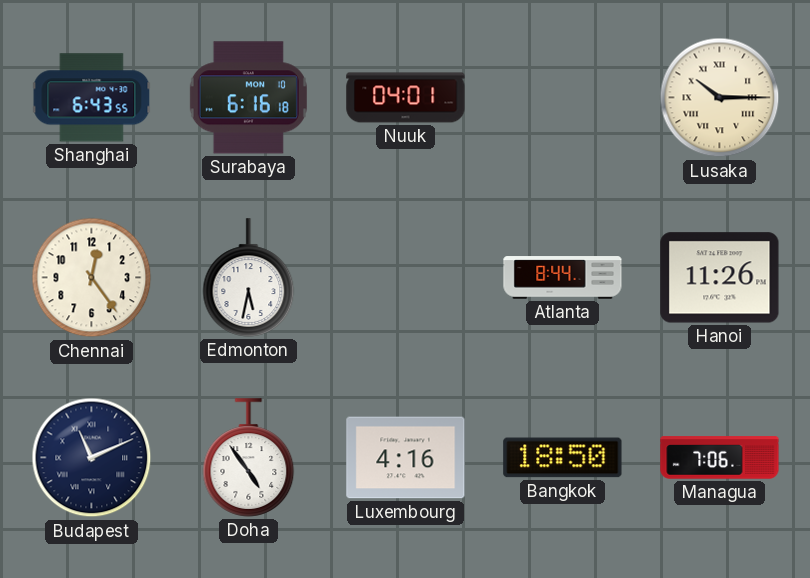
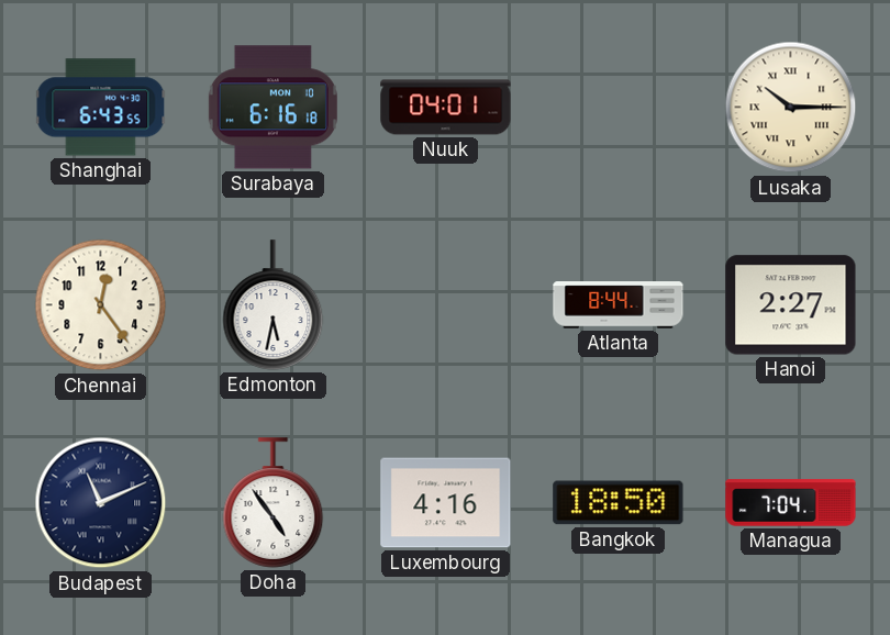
Hanoi: 11:26 -> 2:27 (791, 305)
Managua: 7:06 -> 7:04 (791, 503)
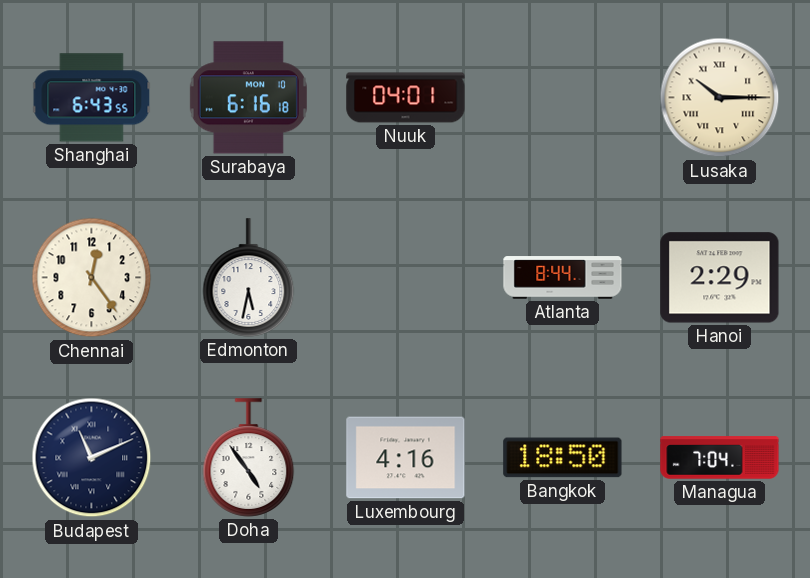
Hanoi: 2:27 -> 2:29 (720, 278)
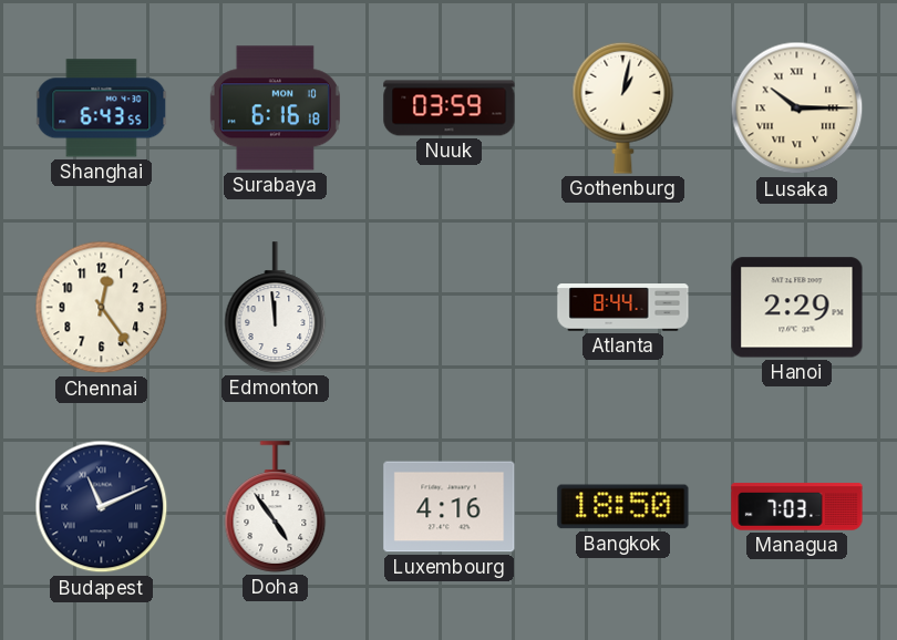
Nuuk: 04:01 -> 03:59 (450, 109)
Gothenburg: none -> 1:02 (623, 107)
Edmonton: 5:32 -> 11:59 (276, 308)
Managua: 7:04 -> 7:03 (797, 507)
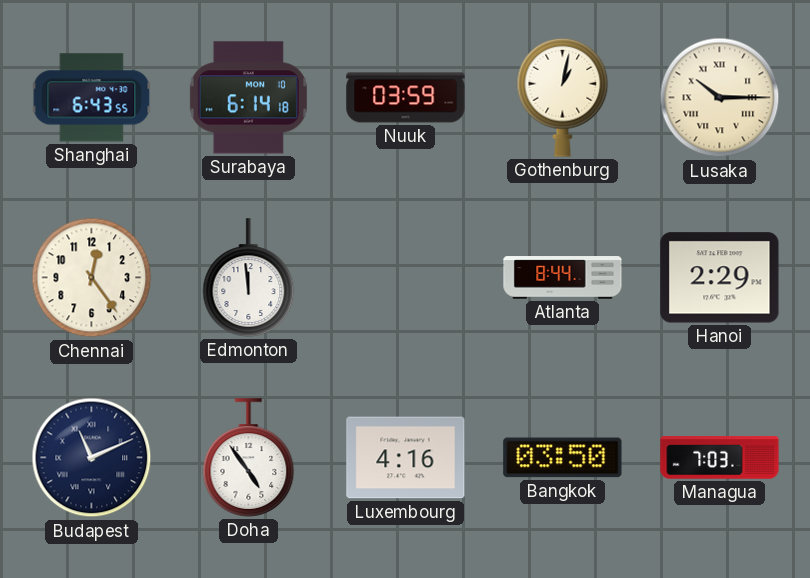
Surabaya: 6:16 -> 6:14 (248, 98)
Bangkok: 18:50 -> 03:50 (563, 458)
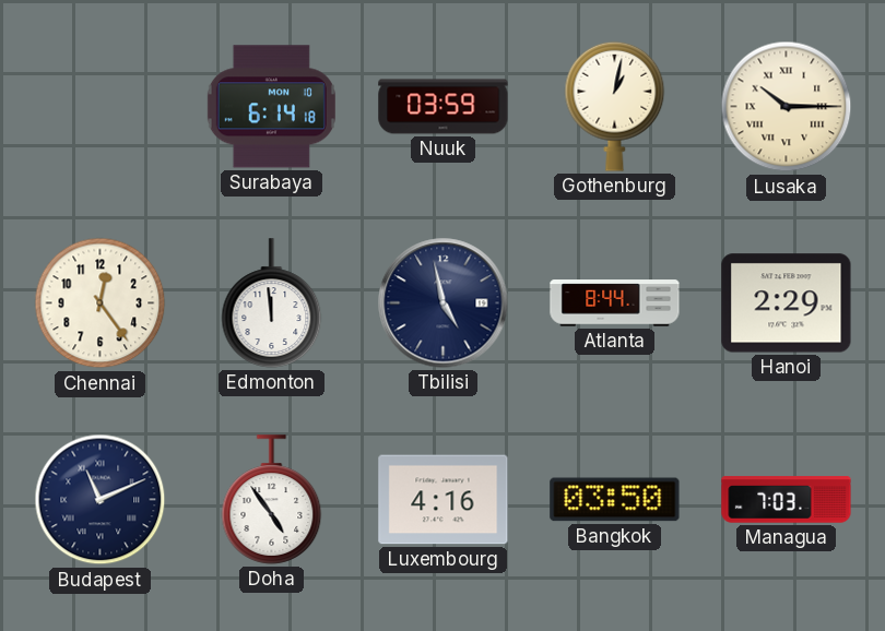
Shanghai: 6:43 -> none (92, 98)
Tbilisi: none -> 4:58 (444, 303)
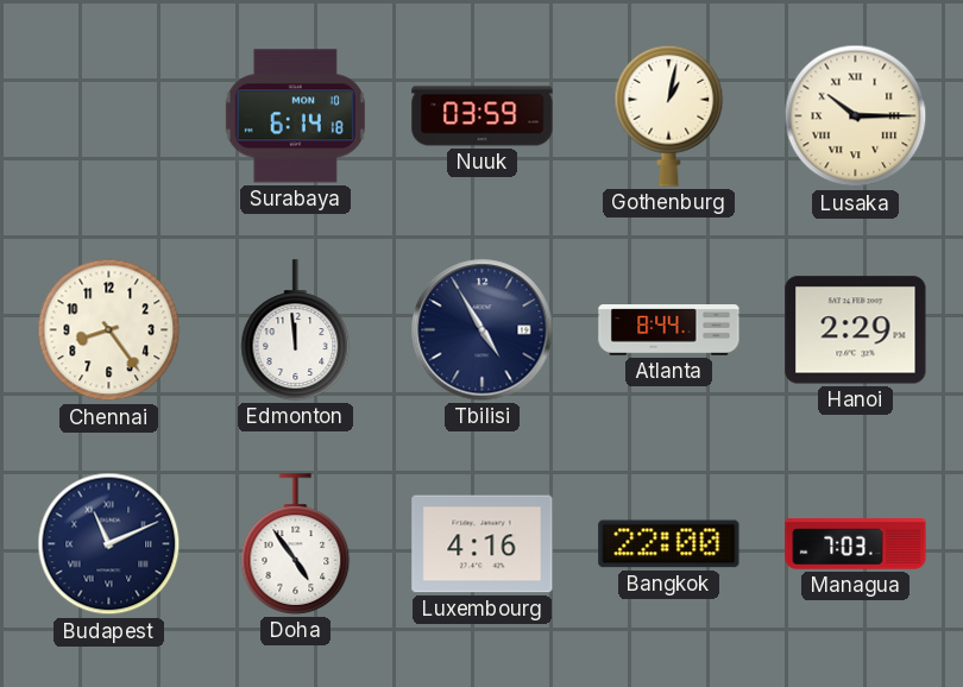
Chennai: 12:24 -> 8:24 (109, 330)
Tbilisi: 4:58 -> 4:55 (483, 330)
Bangkok: 03:50 -> 22:00 (669, 544)
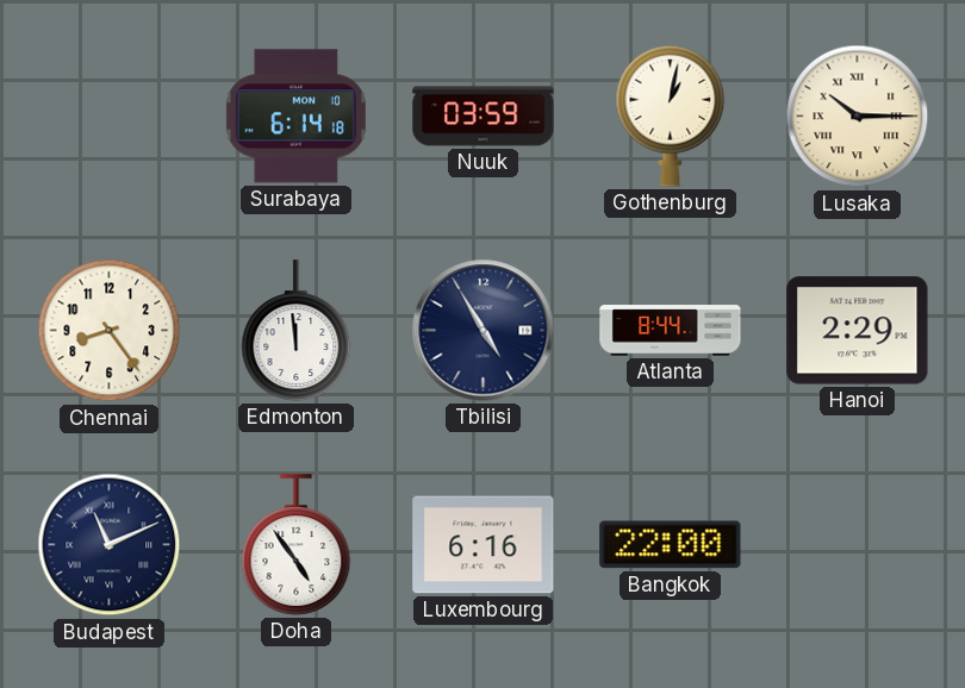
Luxembourg: 4:16 -> 6:16 (484, 545)
Managua: 7:03 -> none (856, 544)
